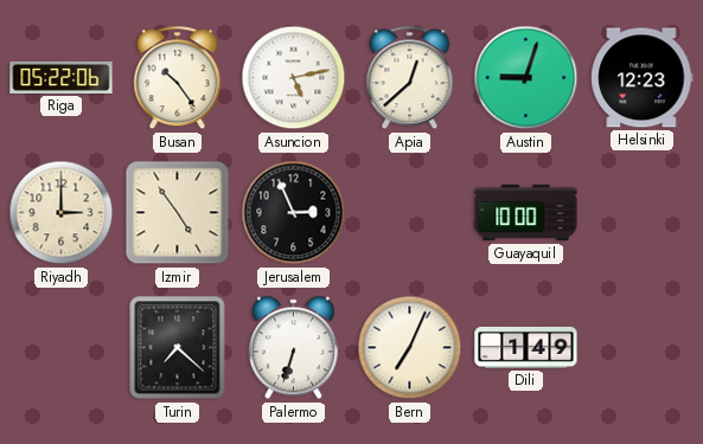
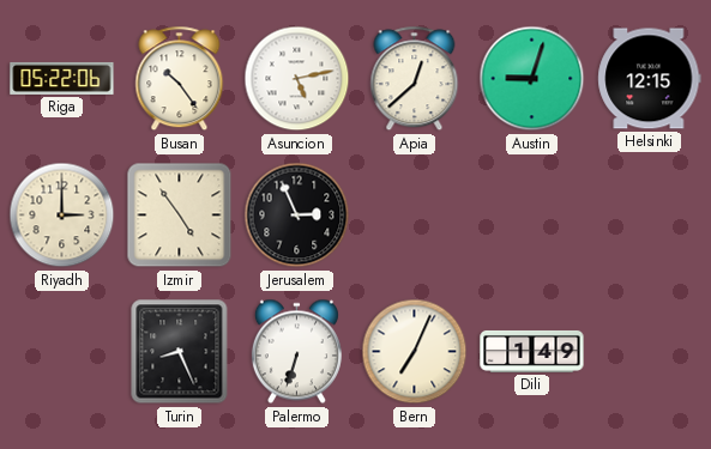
Helsinki: 12:23 -> 12:15 (650, 79)
Guayaquil: 10:00 -> none (526, 213)
Turin: 7:22 -> 8:26 (180, 352)
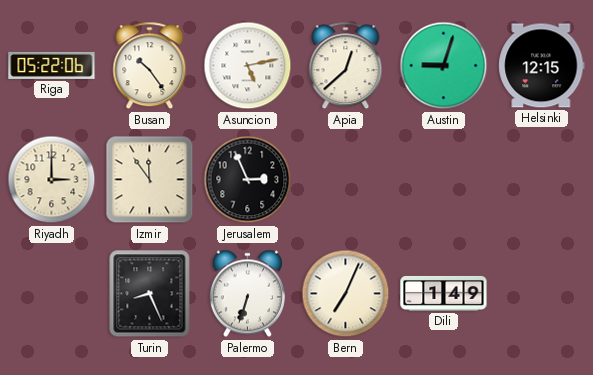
Izmir: 4:54 -> 11:54 (150, 180)
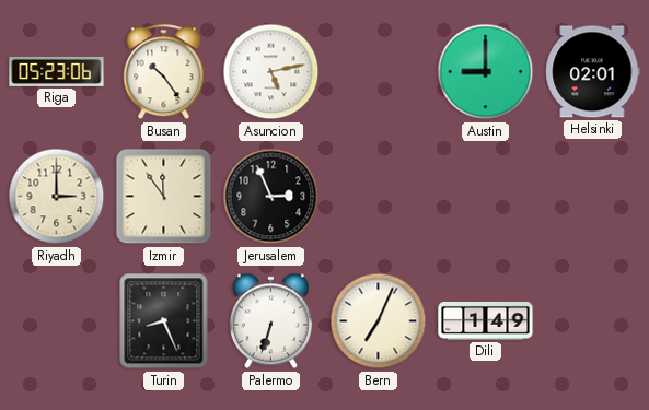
Riga: 05:22 -> 05:23 (57, 71)
Apia: 12:38 -> none (346, 66)
Austin: 9:03 -> 9:00 (486, 72)
Helsinki: 12:15 -> 02:01 (593, 72)
